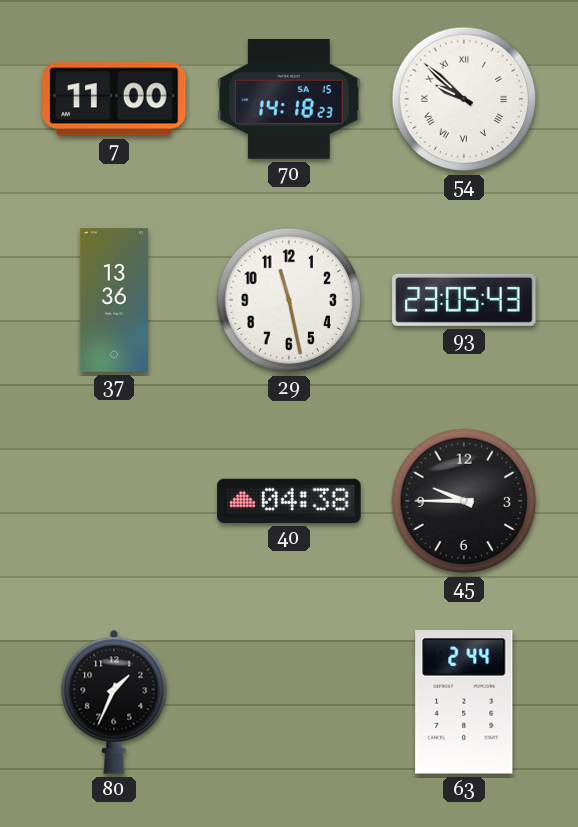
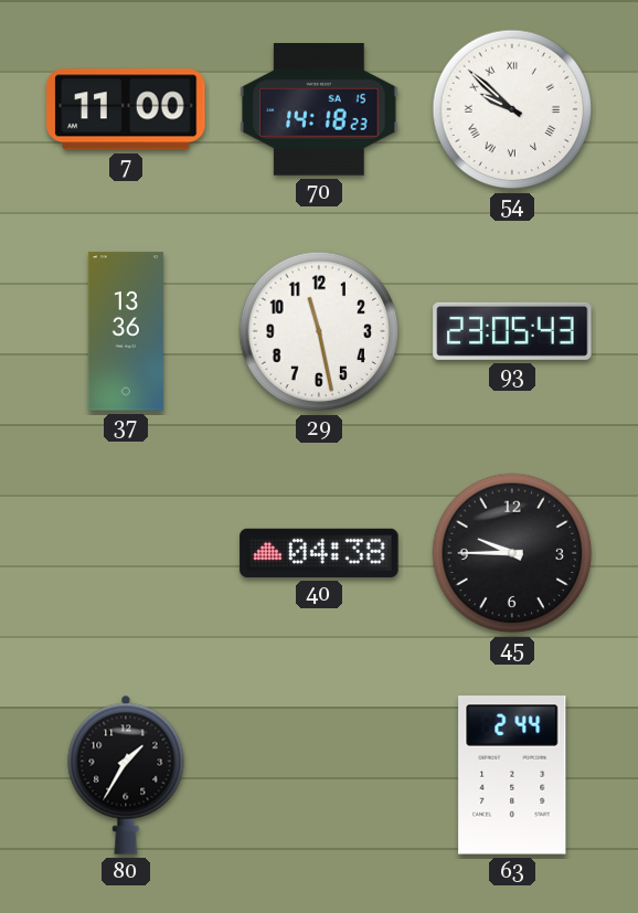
80: 1:34 -> 1:35 (126, 775)
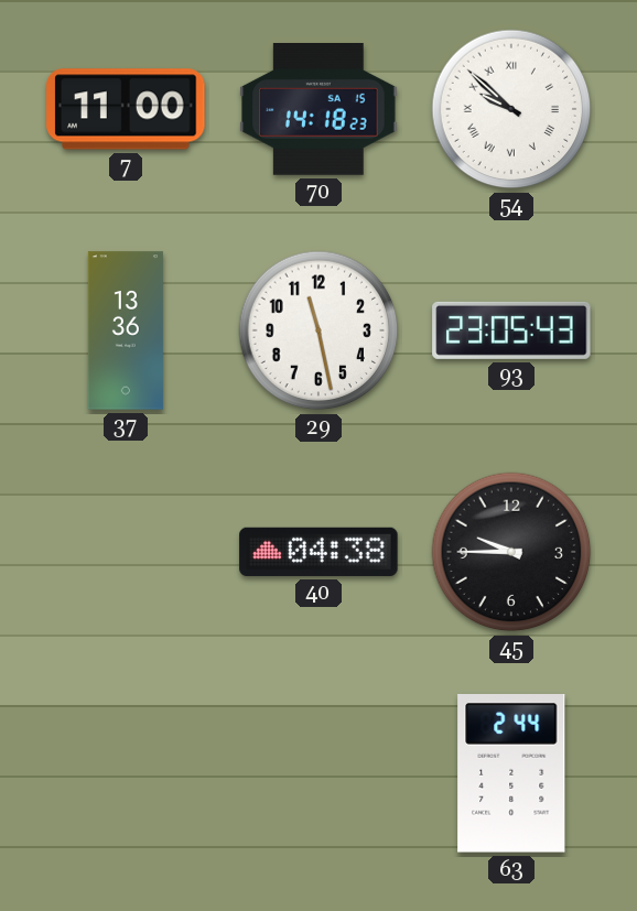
80: 1:35 -> none (126, 775)
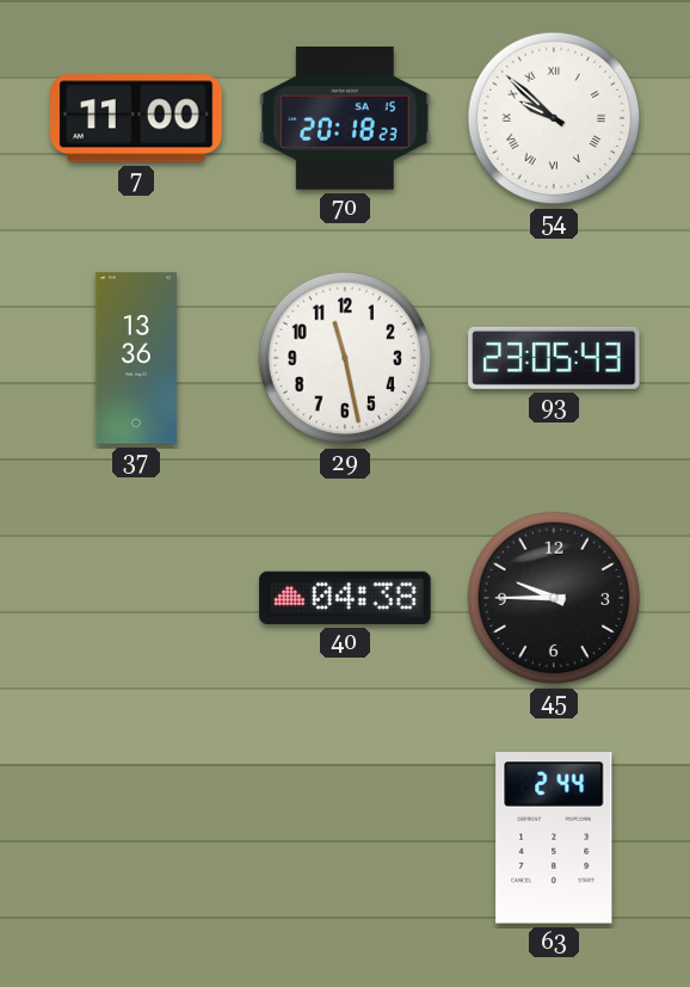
70: 14:18 -> 20:18 (345, 119)
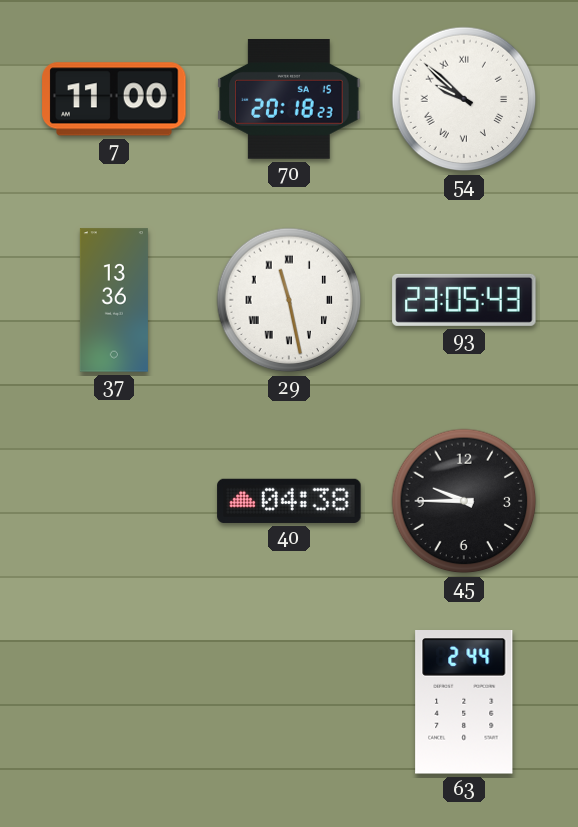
29 numerals: Arabic -> Roman (289, 300)
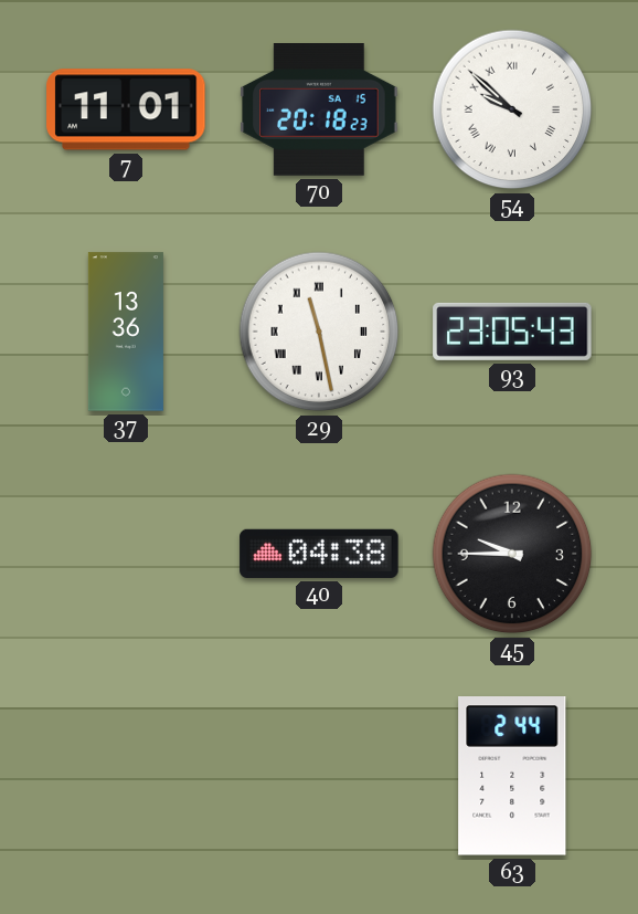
7: 11:00 -> 11:01 (126, 109)
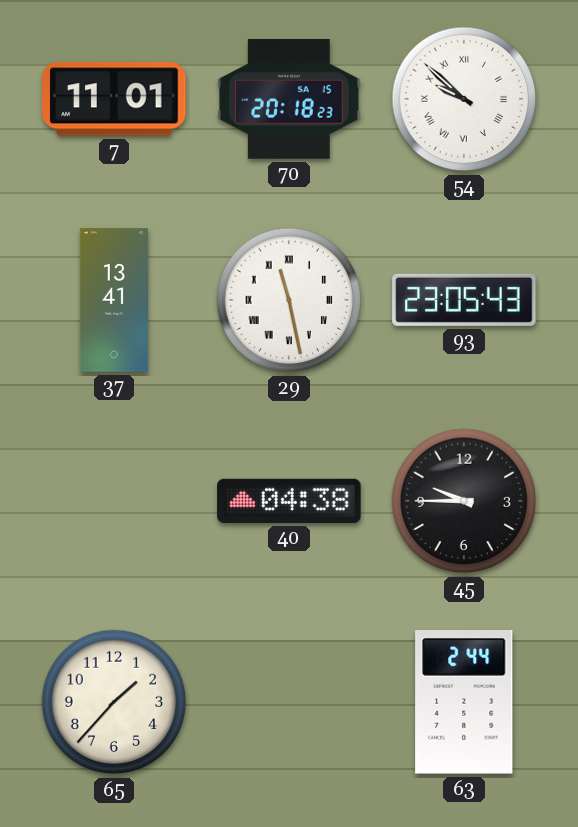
37: 13:36 -> 13:41 (114, 300)
65: none -> 1:37 (114, 702)
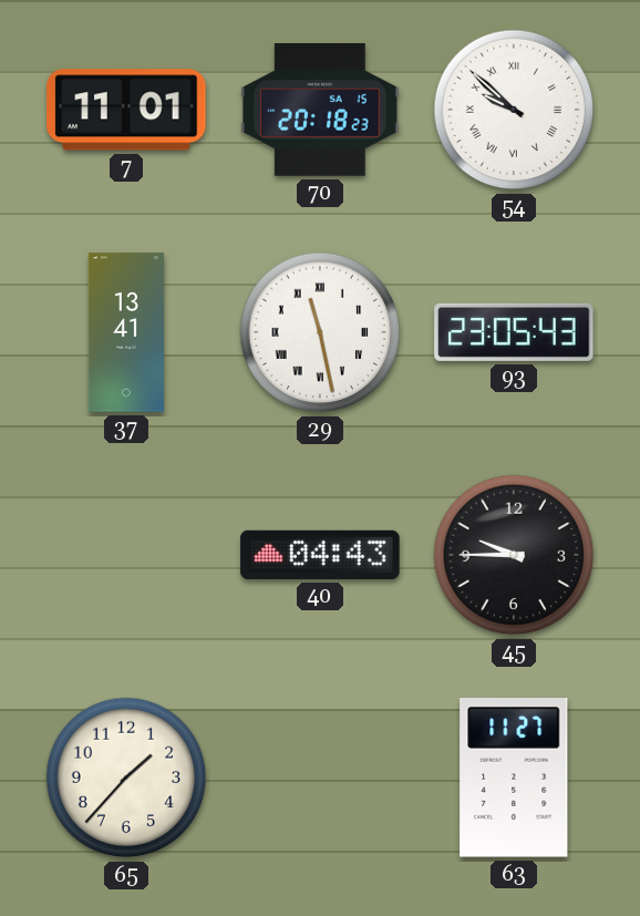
40: 04:38 -> 04:43 (320, 555)
63: 2:44 -> 11:27 (514, 779)
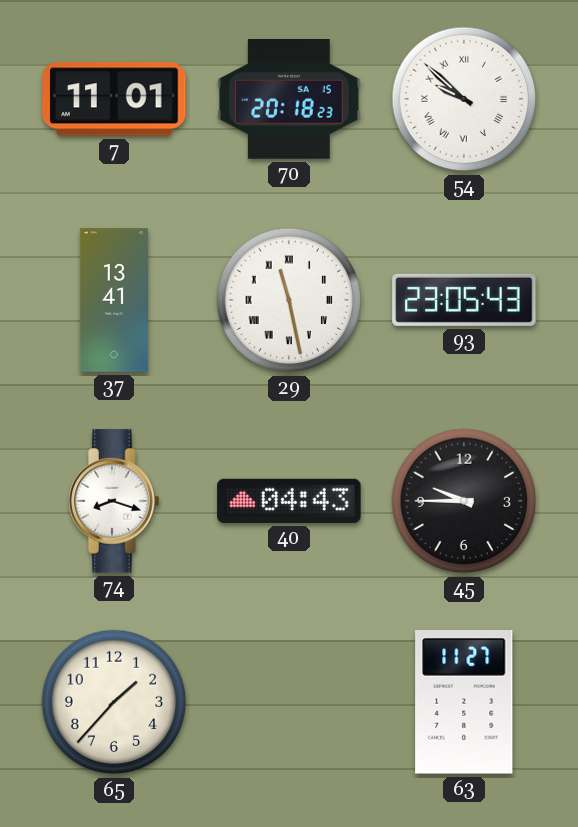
74: none -> 8:18 (114, 501)
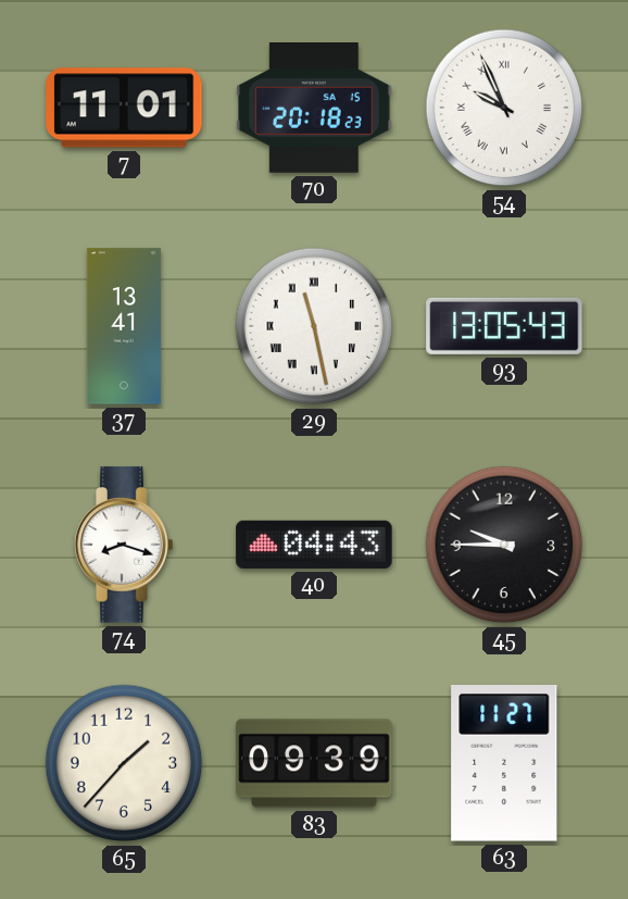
54: 9:52 -> 9:56 (504, 108)
93: 23:05 -> 13:05 (504, 326)
83: none -> 09:39 (314, 763)
